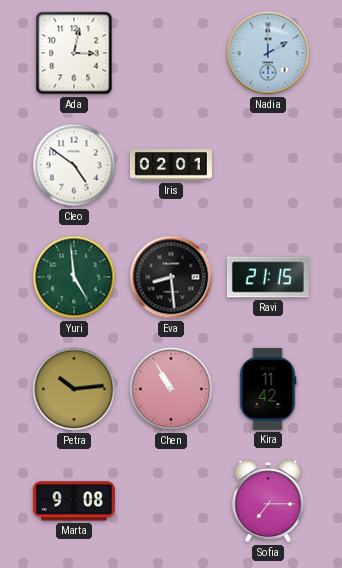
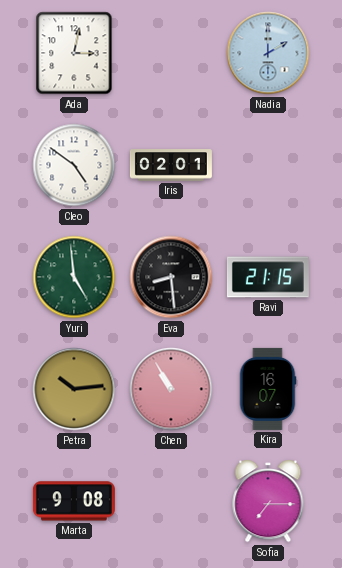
Kira: 11:42 -> 16:07 (268, 389)
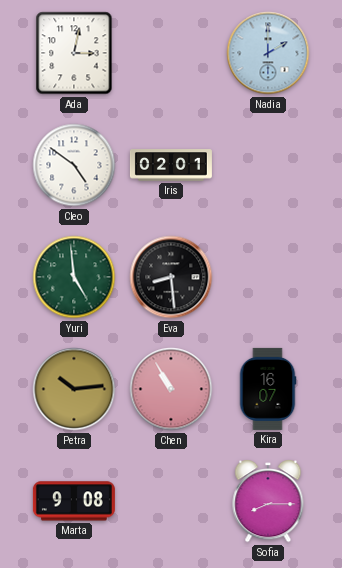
Ravi: 21:15 -> none (268, 277)
Sofia: 7:15 -> 8:15 (268, 501)
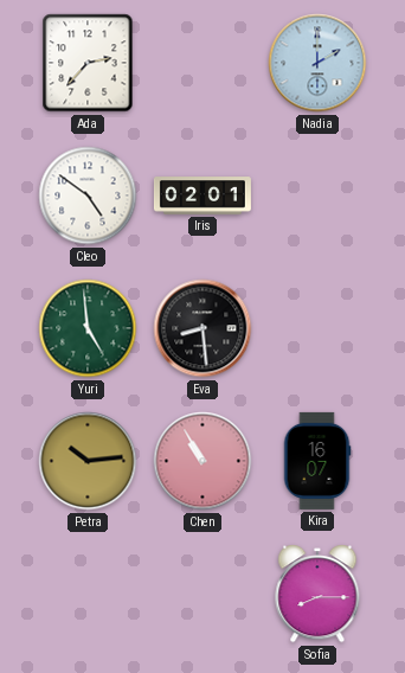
Ada: 3:02 -> 2:37 (88, 63)
Marta: 9:08 -> none (74, 501)
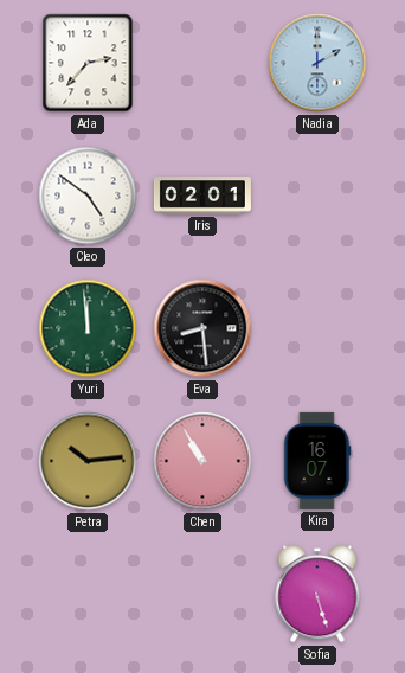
Yuri: 4:59 -> 11:59 (88, 328)
Sofia: 8:15 -> 5:27 (317, 594)
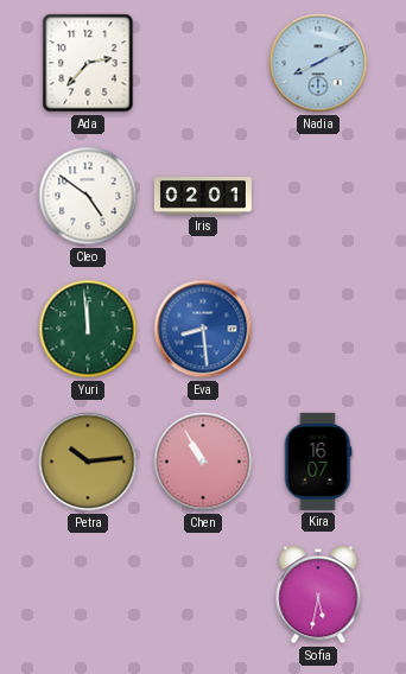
Nadia: 2:00 -> 8:10 (318, 63)
Eva dial: black -> blue (203, 329)
Sofia: 5:27 -> 5:32 (318, 594)
